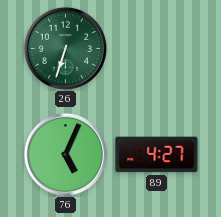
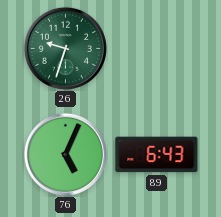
26: 6:33 -> 9:33 (65, 48)
89: 4:27 -> 6:43 (157, 155)
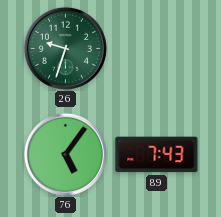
76: 5:04 -> 5:06 (65, 154)
89: 6:43 -> 7:43 (157, 155)
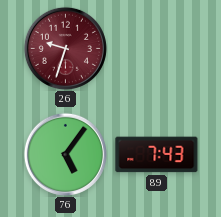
26 dial: green -> burgundy (65, 48)
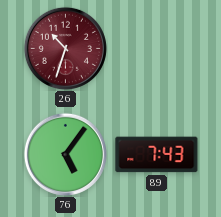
26: 9:33 -> 10:33 (65, 48)
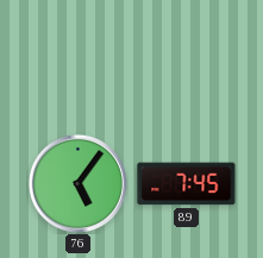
26: 10:33 -> none (65, 48)
89: 7:43 -> 7:45 (187, 184)
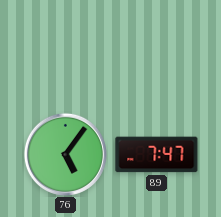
89: 7:45 -> 7:47 (157, 155)
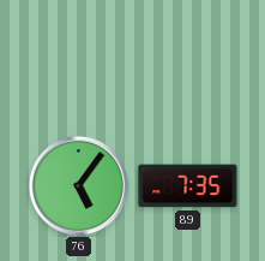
89: 7:47 -> 7:35 (188, 186)
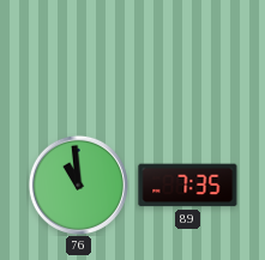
76: 5:06 -> 10:59 (78, 185)
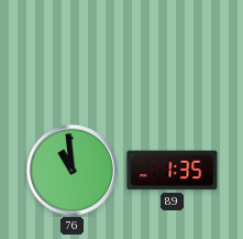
89: 7:35 -> 1:35 (173, 171)
